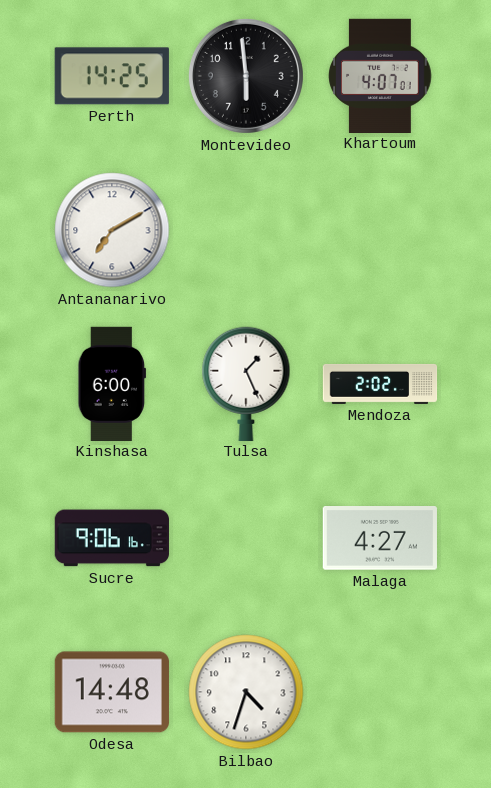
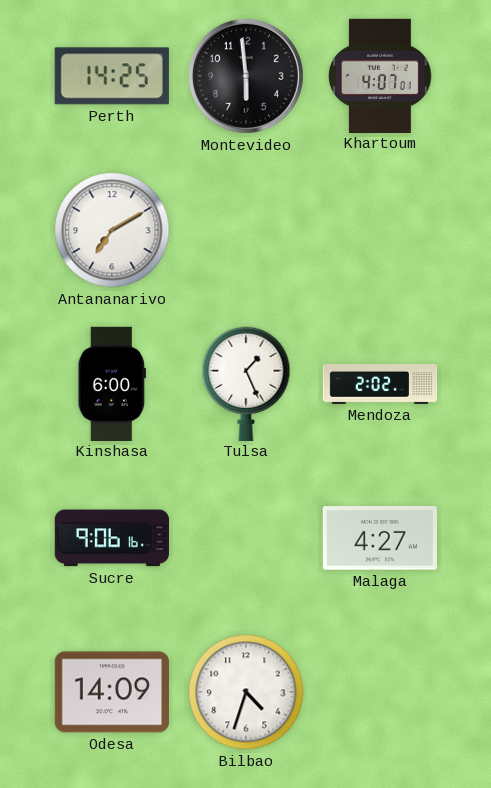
Odesa: 14:48 -> 14:09 (112, 692)
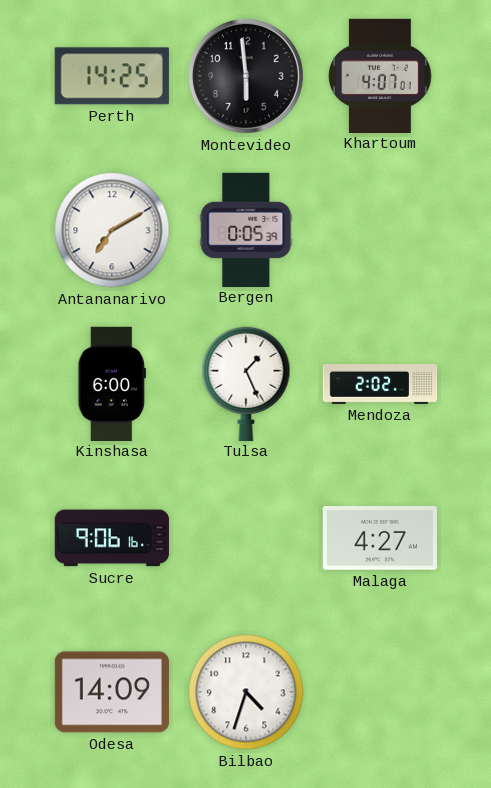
Bergen: none -> 0:05 (246, 229)
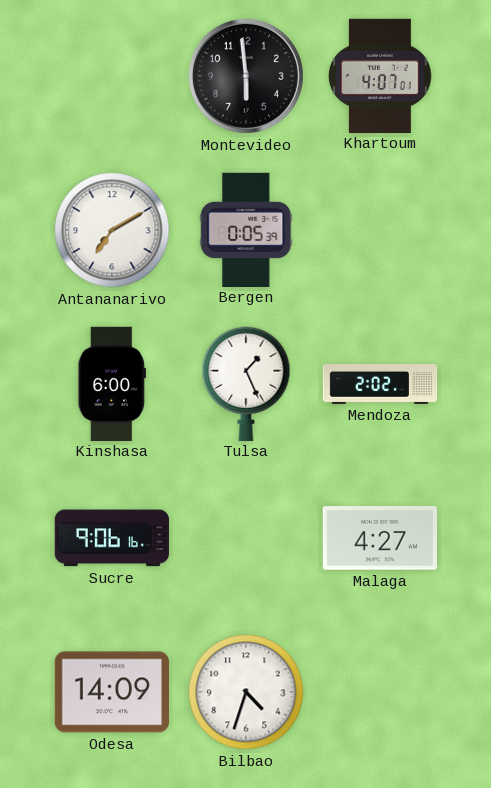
Perth: 14:25 -> none (112, 76)
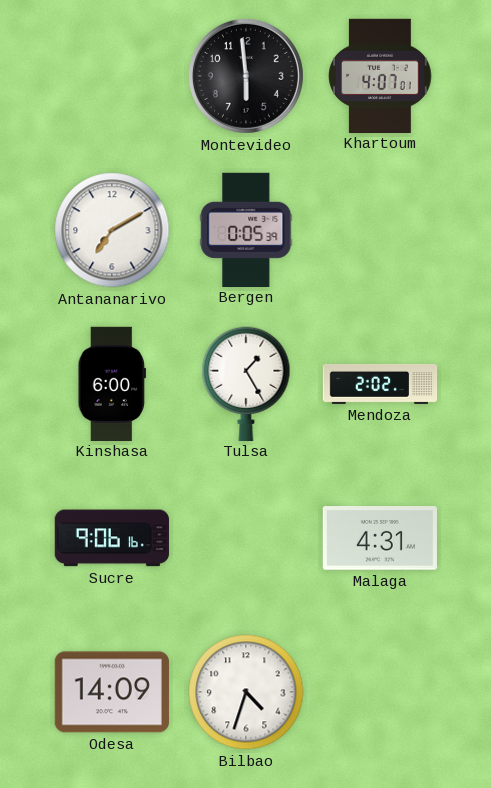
Tulsa: 1:26 -> 1:25 (246, 383)
Malaga: 4:27 -> 4:31 (380, 539)
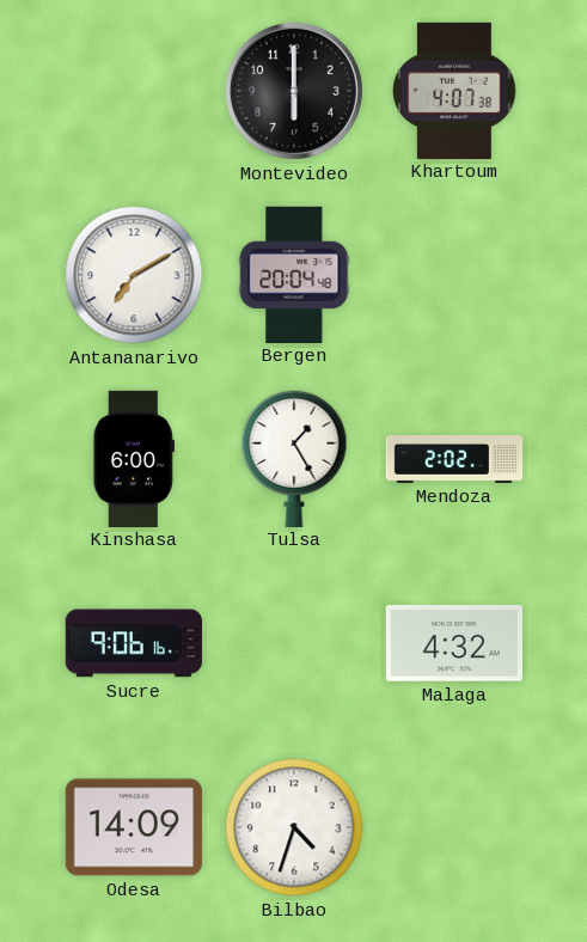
Montevideo: 5:59 -> 6:00 (294, 91)
Khartoum: 4:07:01 -> 4:07:38 (454, 90)
Bergen: 0:05 -> 20:04 (294, 274)
Malaga: 4:31 -> 4:32 (454, 644)
